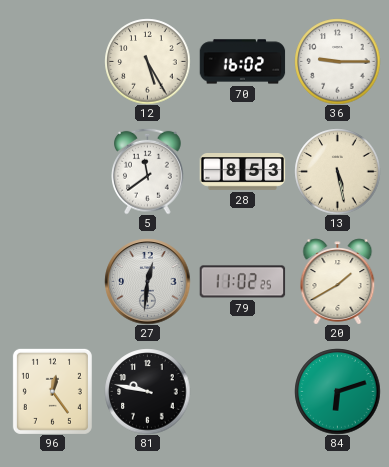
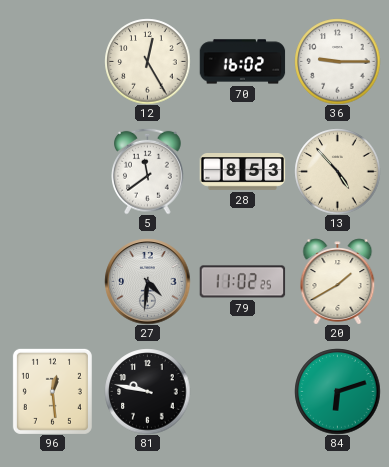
12: 5:25 -> 12:25 (147, 61)
13: 5:28 -> 4:53 (337, 171)
27: 12:31 -> 4:31 (147, 281)
96: 12:24 -> 12:29 (52, 391)
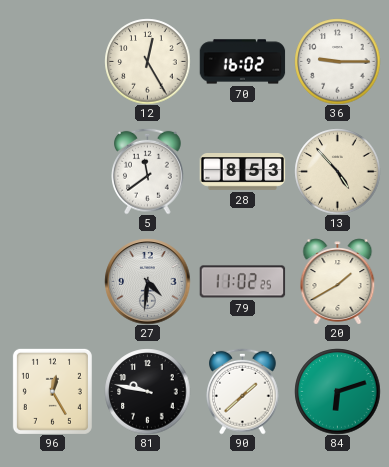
96: 12:29 -> 12:25 (52, 391)
90: none -> 1:38 (243, 391)
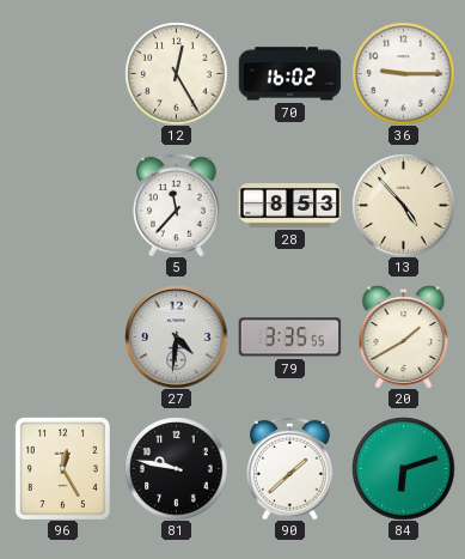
5: 11:39 -> 11:37 (177, 205)
79: 11:02 -> 3:35 (289, 338)
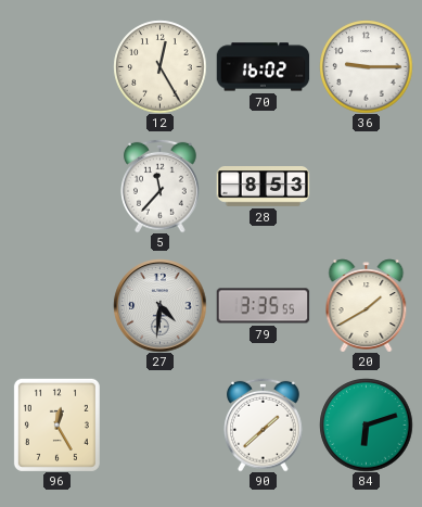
13: 4:53 -> none (403, 205)
81: 9:47 -> none (176, 468)
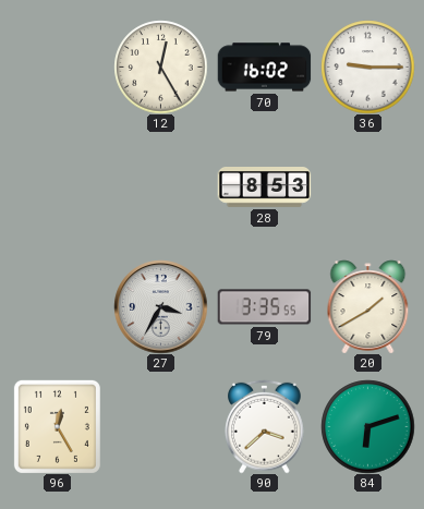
5: 11:37 -> none (161, 186)
27: 4:31 -> 3:35 (160, 306)
90: 1:38 -> 3:38 (265, 426)
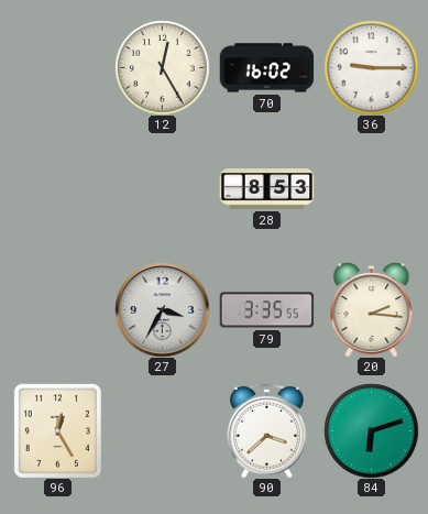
20: 1:40 -> 2:16 (372, 309)
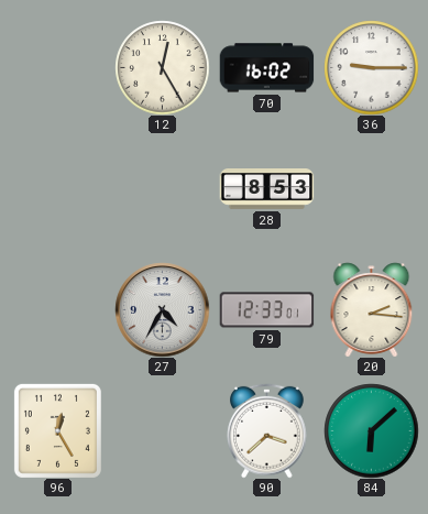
27: 3:35 -> 4:35 (162, 309)
79: 3:35 -> 12:33 (266, 310)
84: 6:12 -> 6:08 (371, 430)
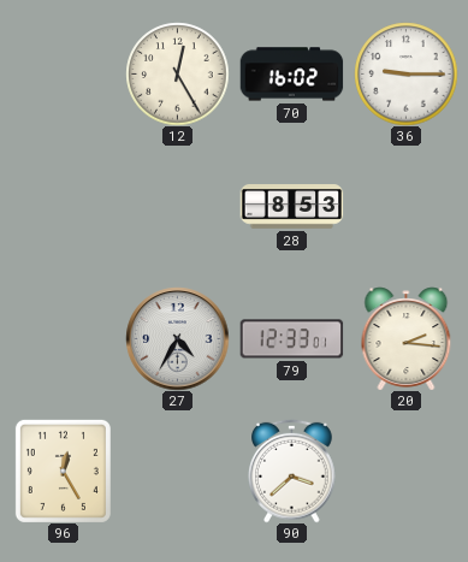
84: 6:08 -> none (371, 430)
